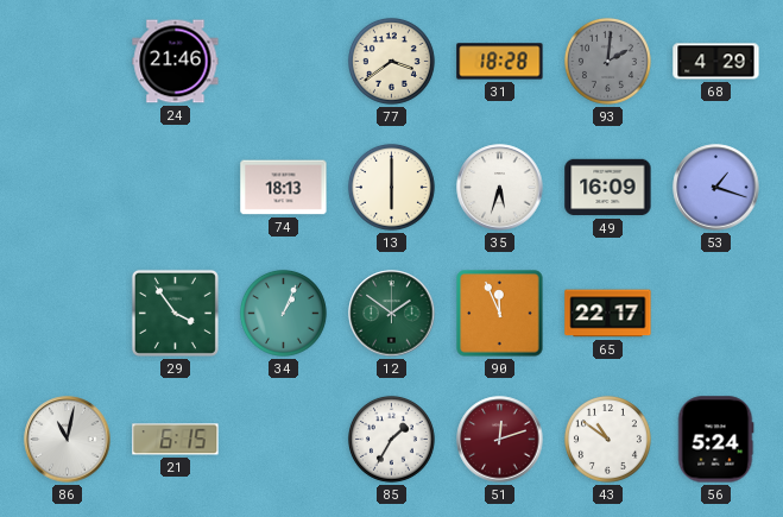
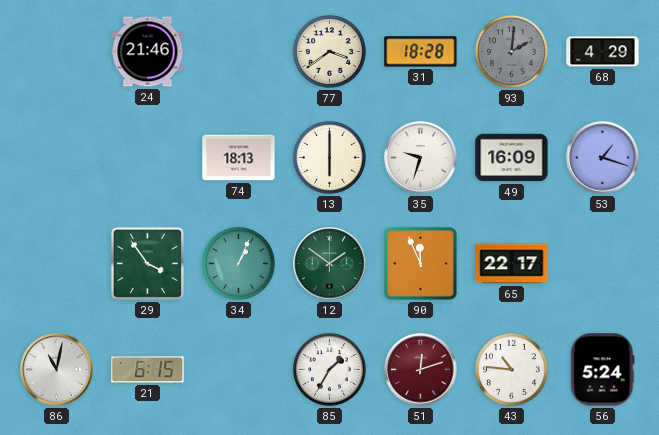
35: 5:33 -> 9:33 (421, 158)
43: 10:51 -> 10:46 (511, 369)
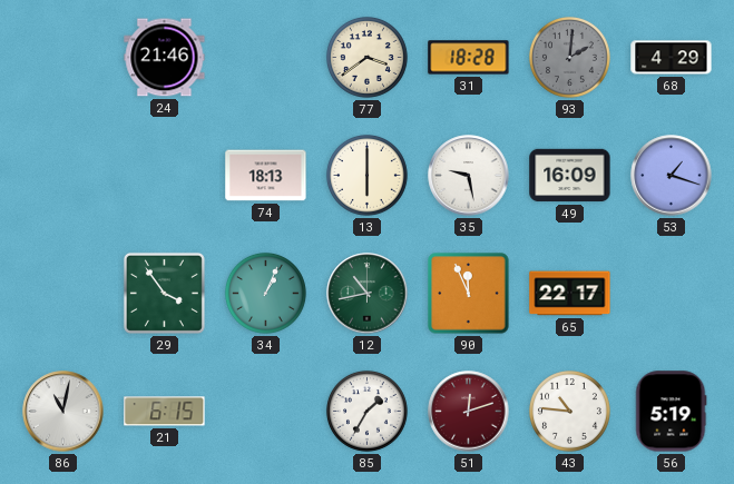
35: 9:33 -> 9:28 (469, 176)
12: 1:51 -> 10:43 (368, 294)
56: 5:24 -> 5:19 (671, 412)
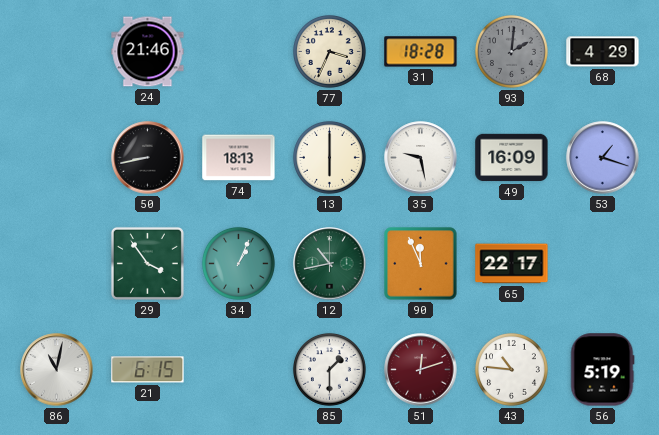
77: 3:39 -> 3:34 (329, 51)
50: none -> 8:43 (148, 158)
85: 1:35 -> 1:30 (329, 369)
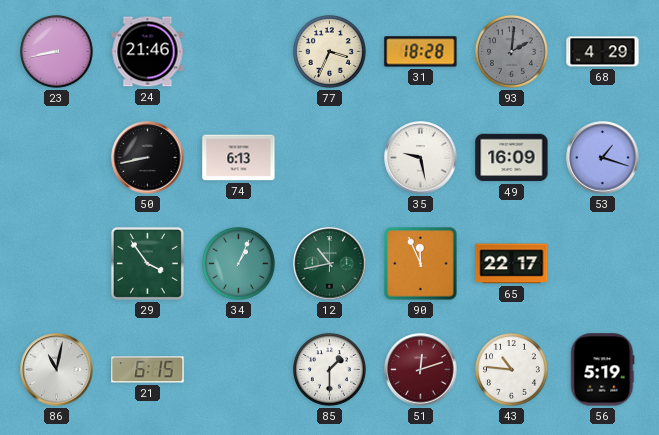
23: none -> 8:43 (56, 51)
74: 18:13 -> 6:13 (239, 158)
13: 6:00 -> none (329, 157)
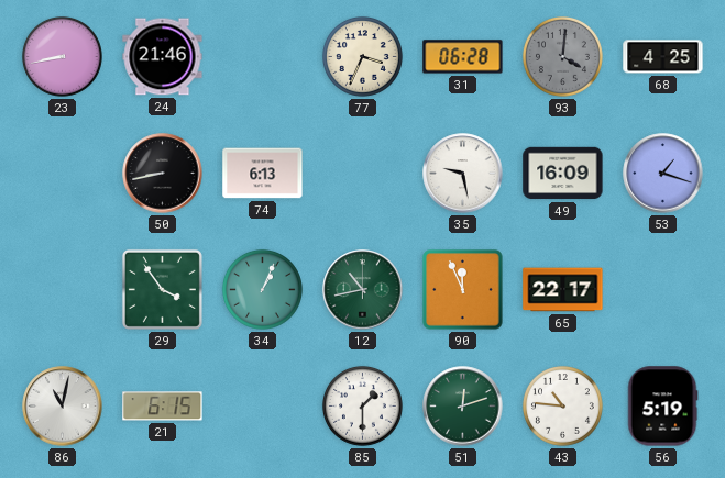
31: 18:28 -> 06:28 (463, 57)
93: 2:01 -> 4:01 (562, 56)
68: 4:29 -> 4:25 (663, 57)
51 dial: burgundy -> green (463, 407)
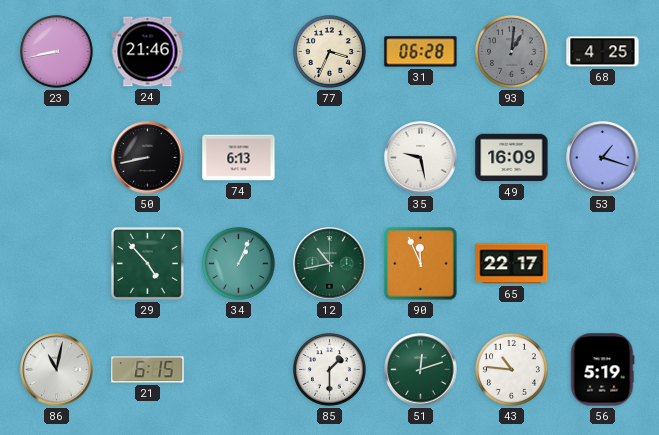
93: 4:01 -> 1:01 (511, 51)
29: 3:54 -> 4:53 (147, 263)
